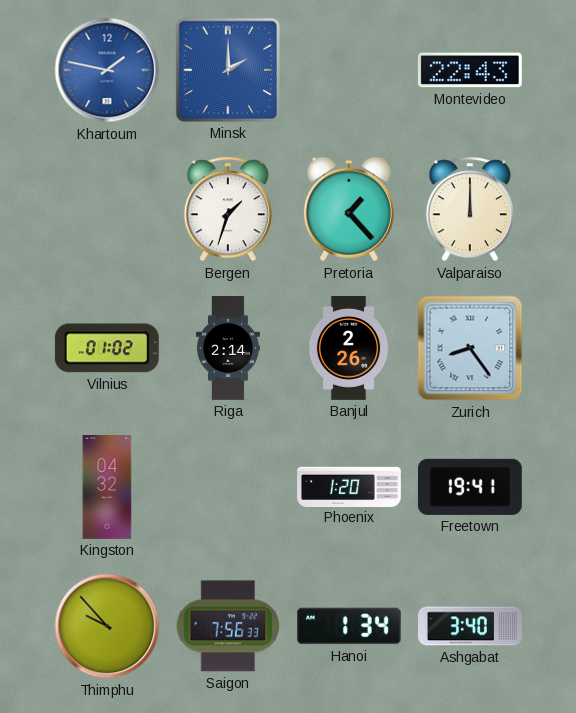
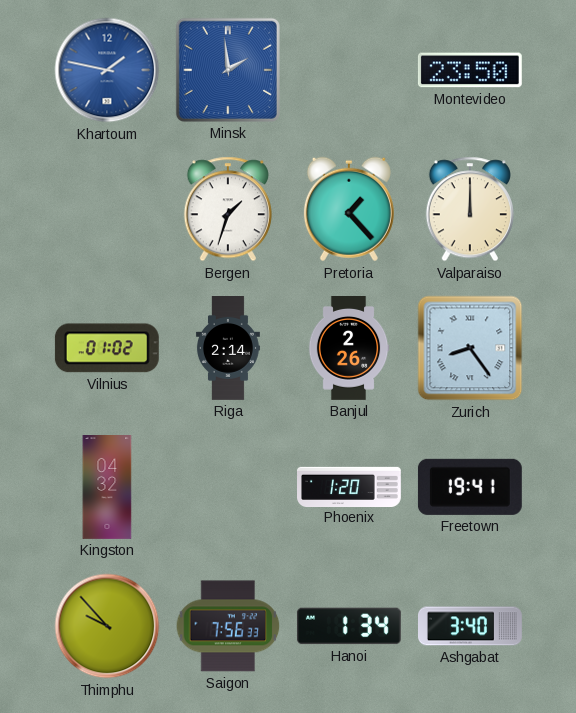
Minsk: 2:00 -> 1:59 (228, 70)
Montevideo: 22:43 -> 23:50 (470, 70)
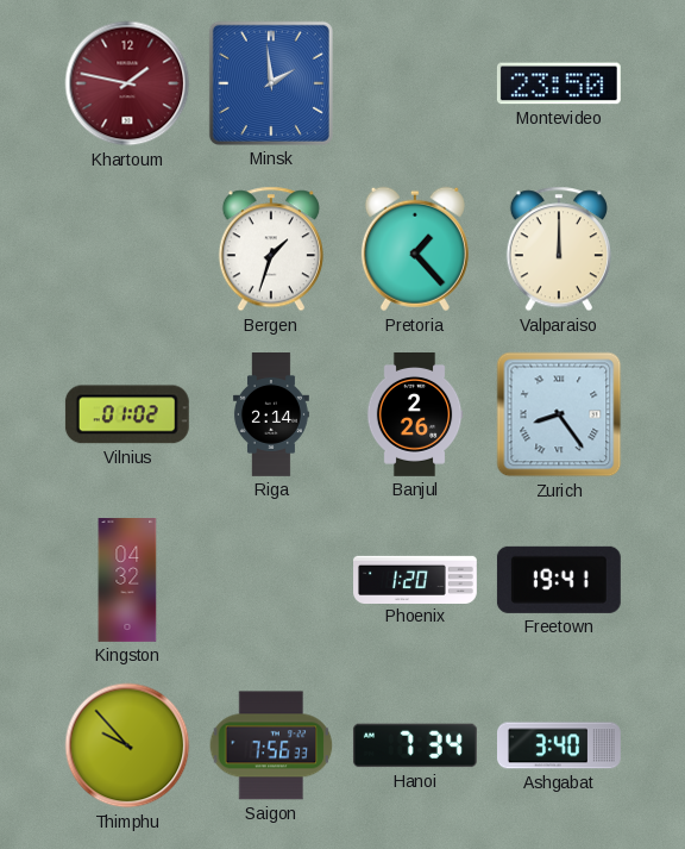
Khartoum dial: blue -> burgundy (127, 83)
Hanoi: 1:34 -> 7:34 (415, 745)
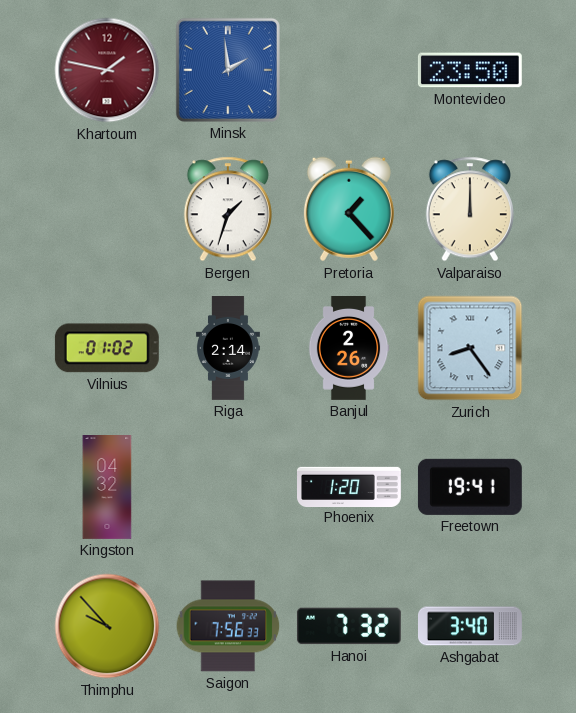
Hanoi: 7:34 -> 7:32 (349, 626)
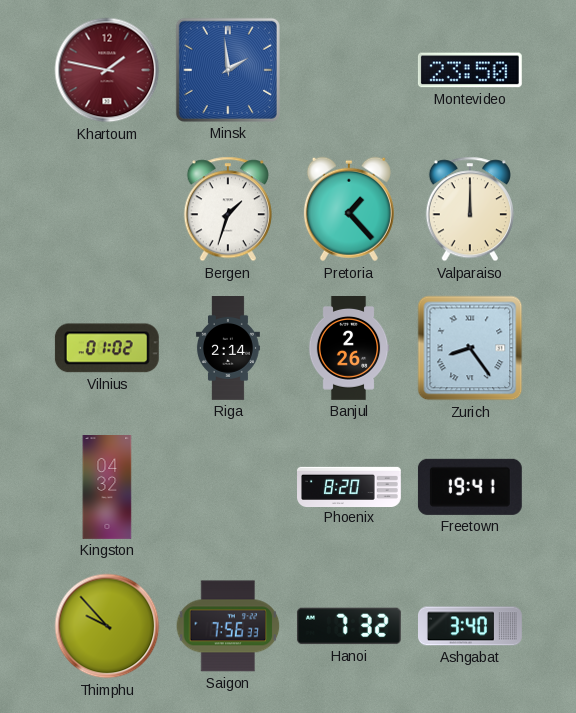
Phoenix: 1:20 -> 8:20 (350, 486)
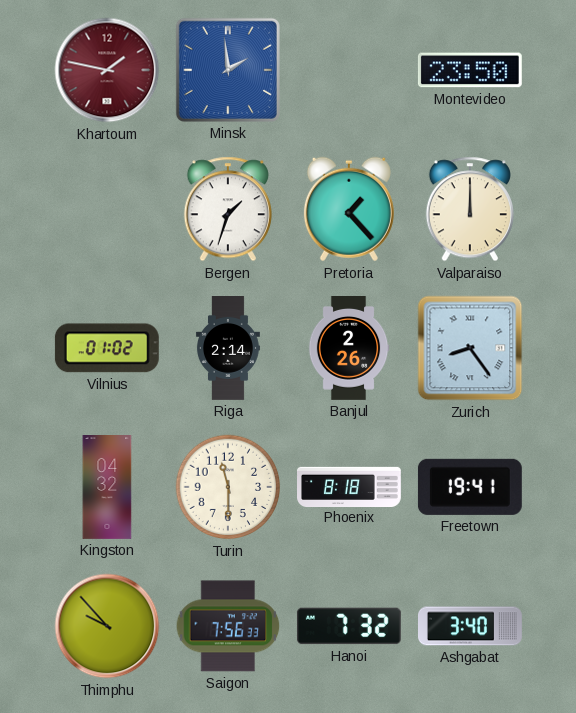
Turin: none -> 11:30 (228, 487)
Phoenix: 8:20 -> 8:18 (350, 486)
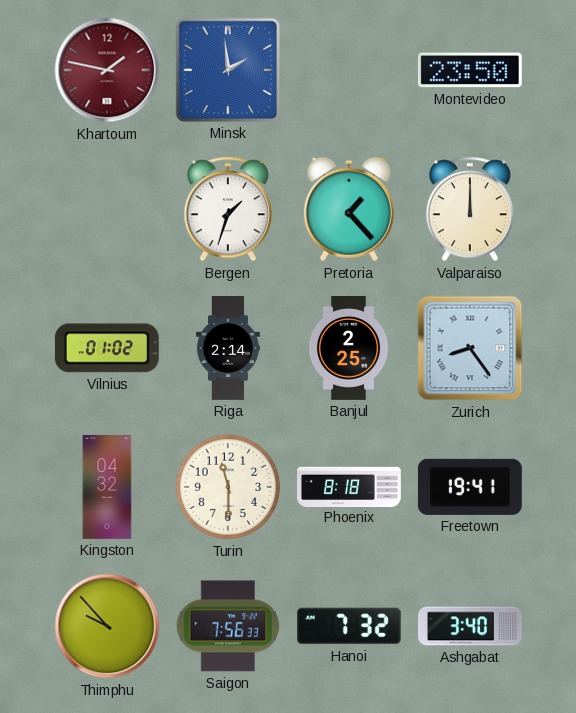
Banjul: 2:26 -> 2:25 (349, 349)
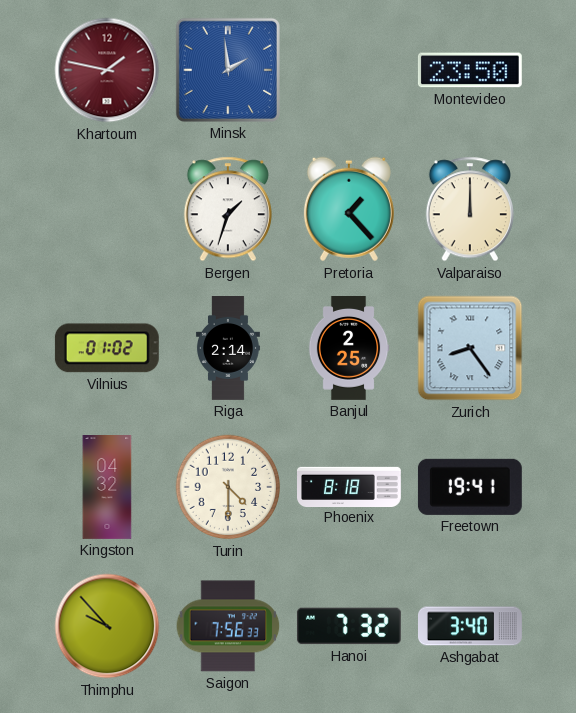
Turin: 11:30 -> 4:30 (228, 487)
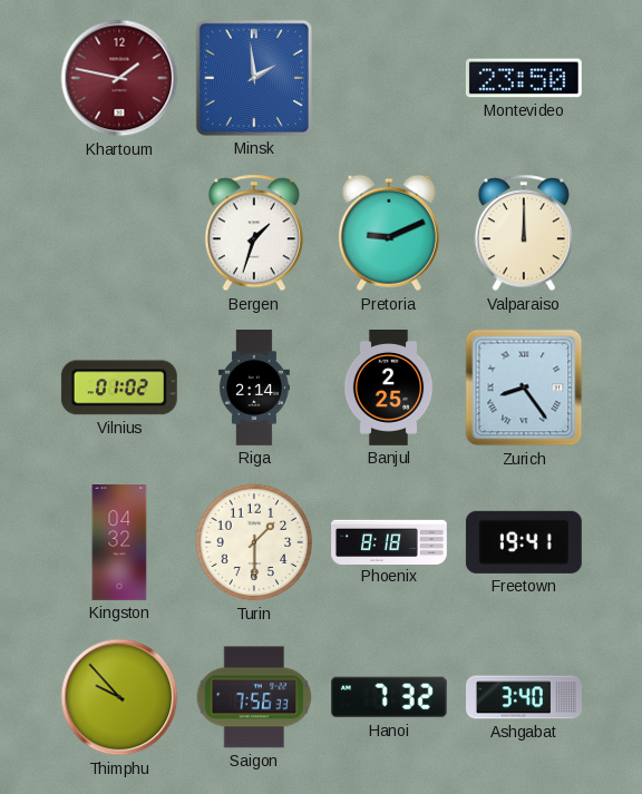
Pretoria: 1:23 -> 9:11 (389, 233)
Turin: 4:30 -> 1:30 (254, 542)
